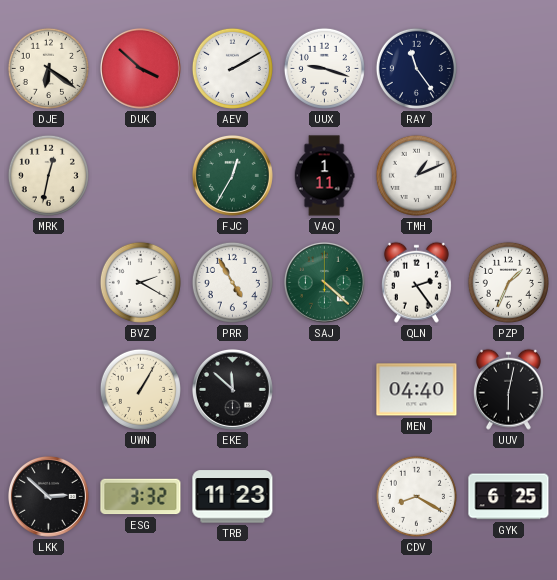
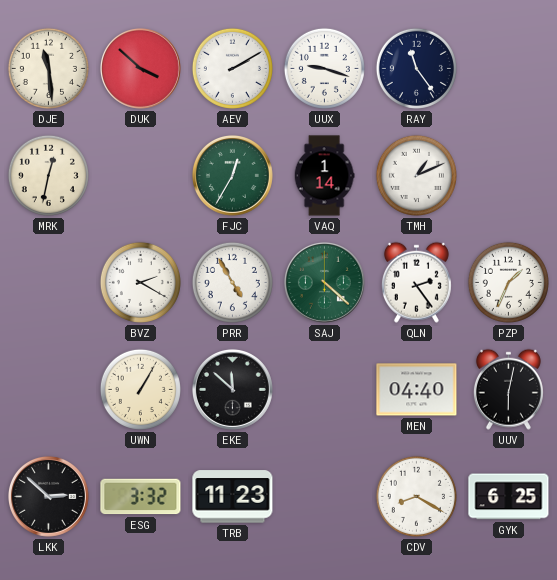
DJE: 6:21 -> 11:29 (48, 68)
VAQ: 1:11 -> 1:14 (324, 176)
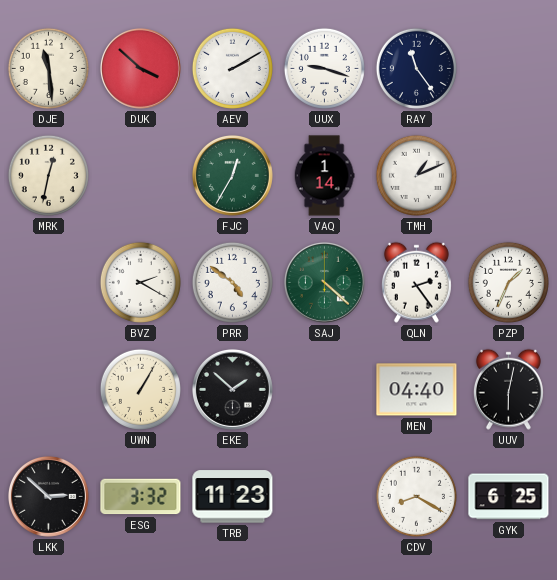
PRR: 4:55 -> 4:51 (232, 282)
EKE: 11:52 -> 1:52 (232, 389)
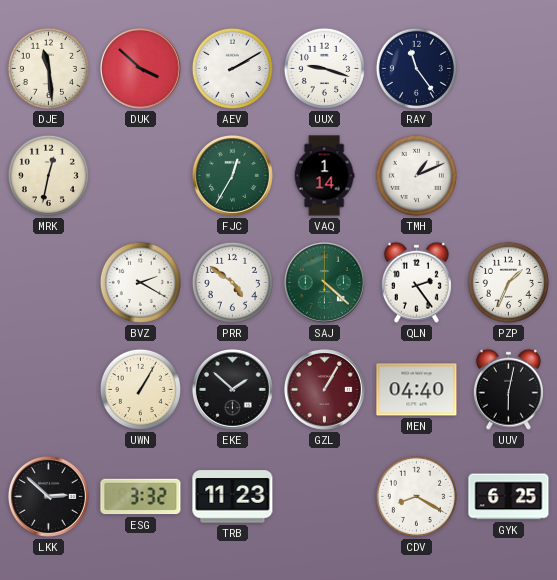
GZL: none -> 1:05 (324, 389)
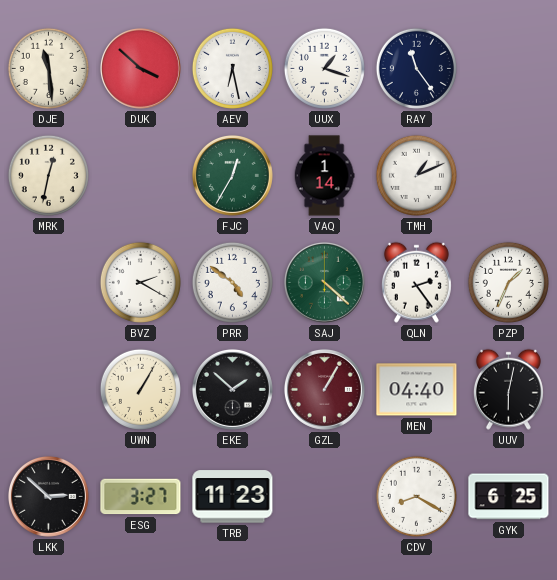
AEV: 2:10 -> 6:28 (232, 68)
UUX: 9:18 -> 1:18 (324, 68)
ESG: 3:32 -> 3:27 (141, 497)
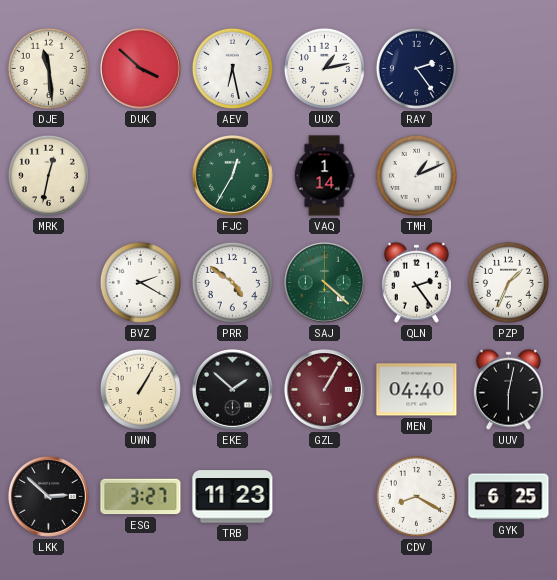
UUX: 1:18 -> 1:13 (324, 68)
RAY: 11:24 -> 2:24 (416, 68)
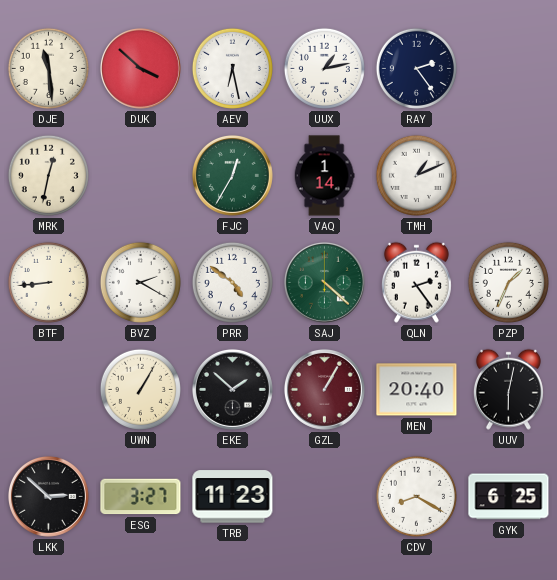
BTF: none -> 8:44 (48, 282)
MEN: 04:40 -> 20:40 (417, 390)
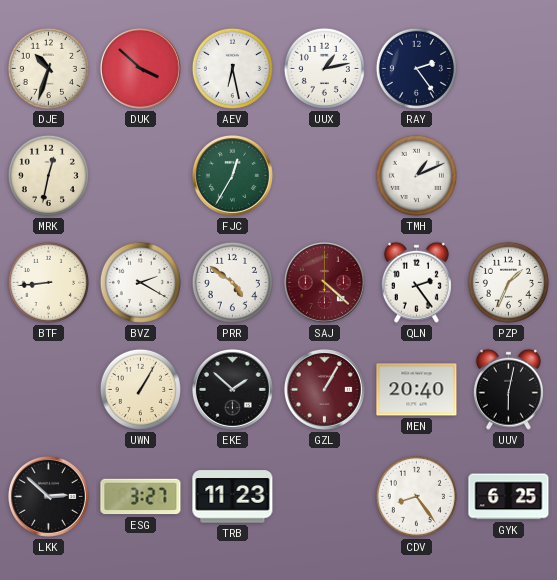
DJE: 11:29 -> 10:33 (48, 68)
VAQ: 1:14 -> none (324, 176)
SAJ dial: green -> burgundy (324, 282)
CDV: 8:20 -> 8:24 (416, 496)
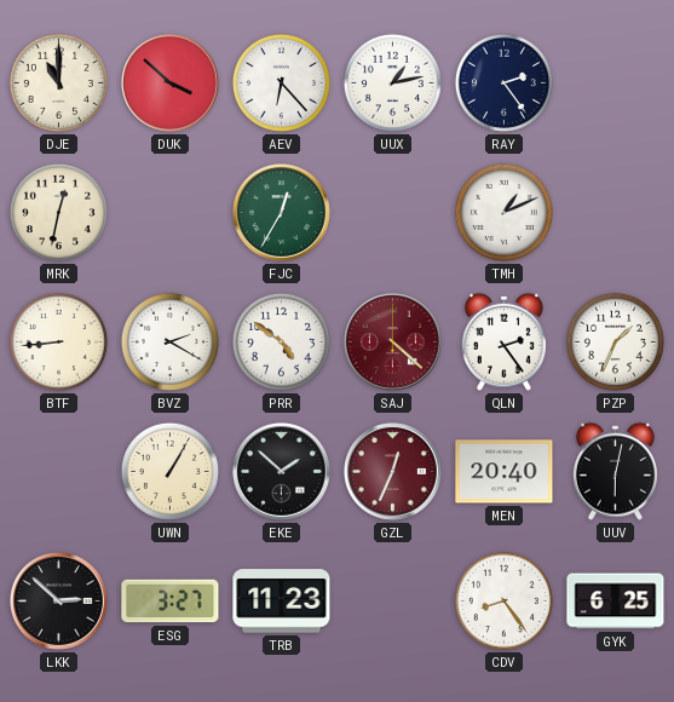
DJE: 10:33 -> 11:00 (58, 82)
AEV: 6:28 -> 6:23 (281, 82)
GZL: 1:05 -> 12:34 (392, 471)
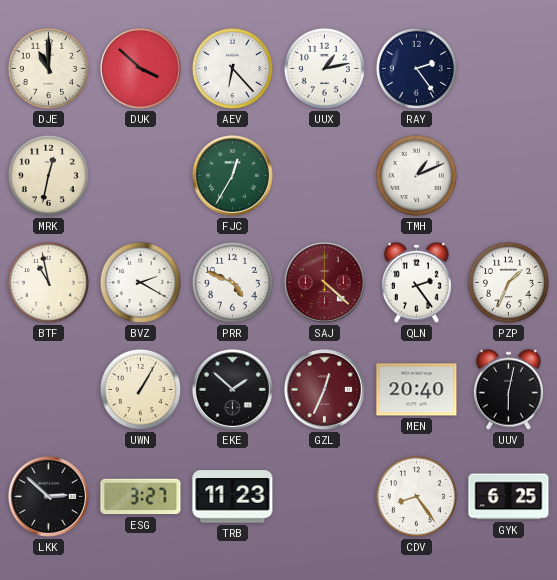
BTF: 8:44 -> 10:58 (48, 282)
PRR: 4:51 -> 4:49 (232, 282)
